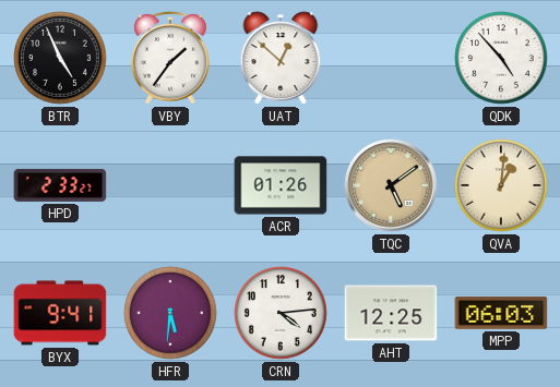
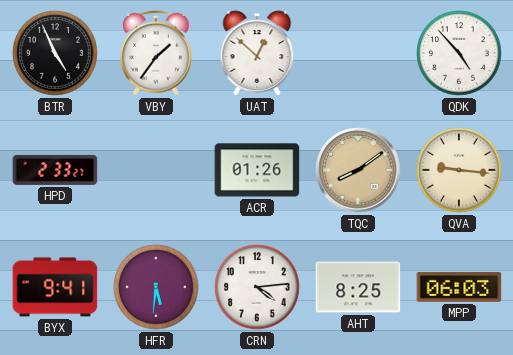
TQC: 5:09 -> 8:09 (358, 170)
QVA: 1:01 -> 9:16 (459, 170)
AHT: 12:25 -> 8:25 (358, 287)
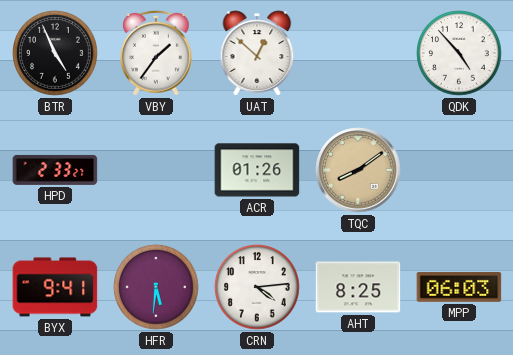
QVA: 9:16 -> none (459, 170)
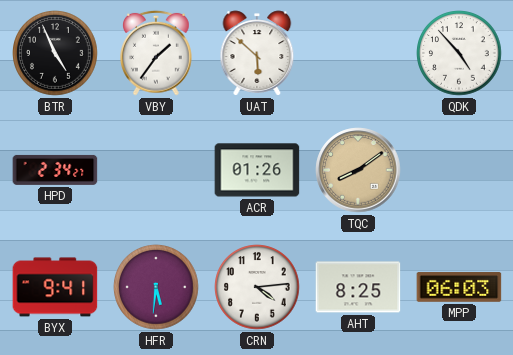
UAT: 12:52 -> 5:52 (257, 53)
HPD: 2:33 -> 2:34 (55, 170)
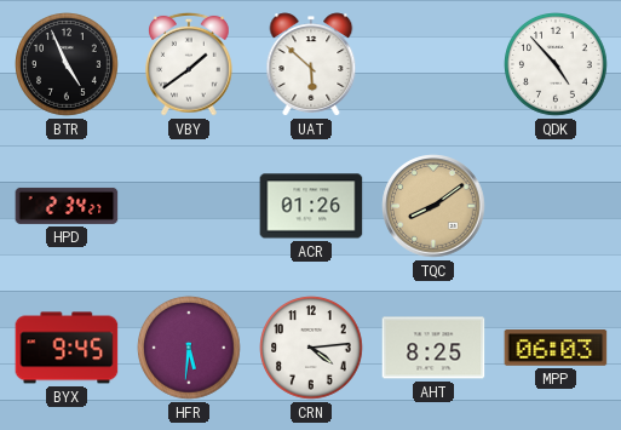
VBY: 1:36 -> 1:39 (189, 64)
BYX: 9:41 -> 9:45 (67, 348)
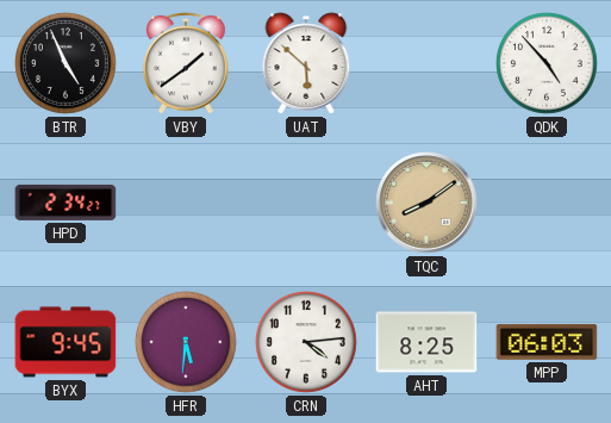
ACR: 01:26 -> none (311, 206)
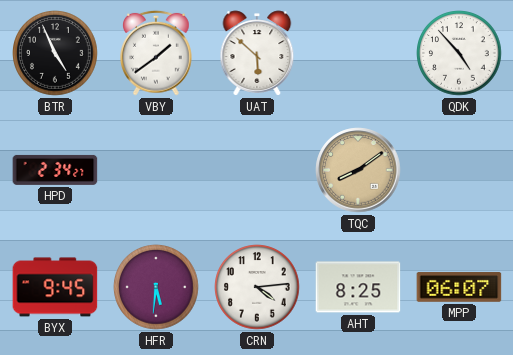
MPP: 06:03 -> 06:07 (459, 287)
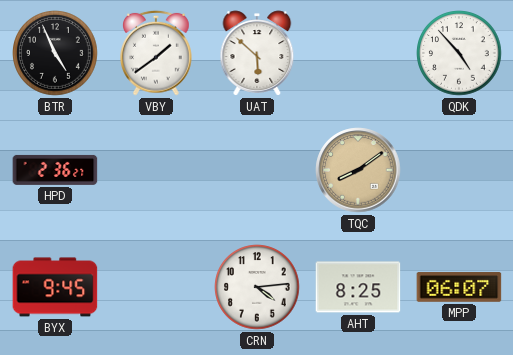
HPD: 2:34 -> 2:36 (55, 170)
HFR: 5:31 -> none (156, 287)
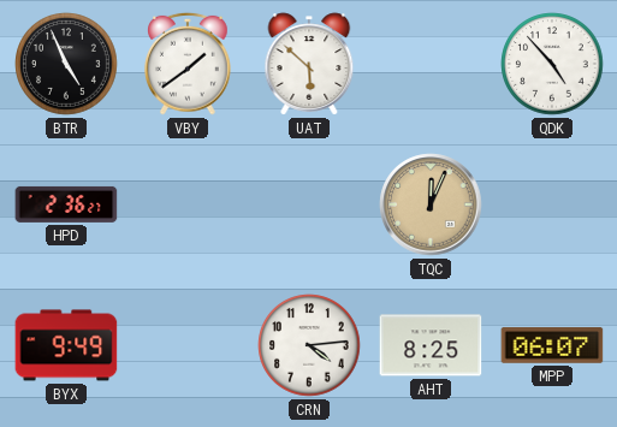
TQC: 8:09 -> 12:04 (431, 204)
BYX: 9:45 -> 9:49 (66, 345)
